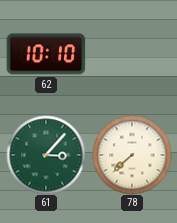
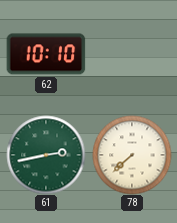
61: 3:07 -> 2:43 (46, 155)
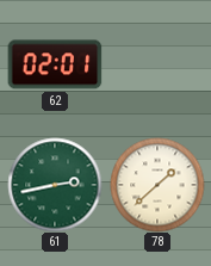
62: 10:10 -> 02:01 (55, 64)
78: 7:38 -> 1:38 (157, 185)
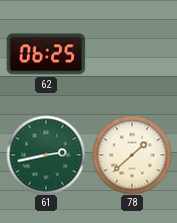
62: 02:01 -> 06:25 (46, 54)
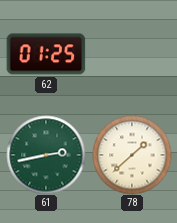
62: 06:25 -> 01:25 (46, 54)
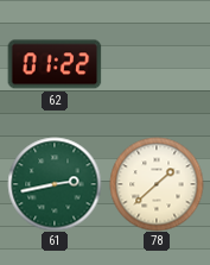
62: 01:25 -> 01:22 (55, 64)
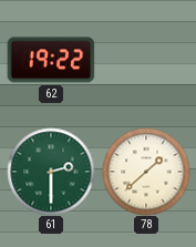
62: 01:22 -> 19:22 (51, 60)
61: 2:43 -> 2:30 (51, 172)
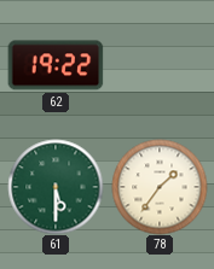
61: 2:30 -> 5:30 (56, 187)
78: 1:38 -> 1:36 (160, 187)
